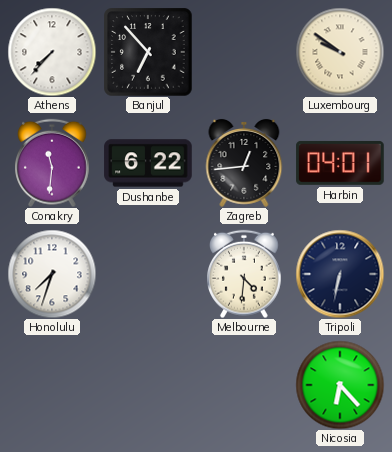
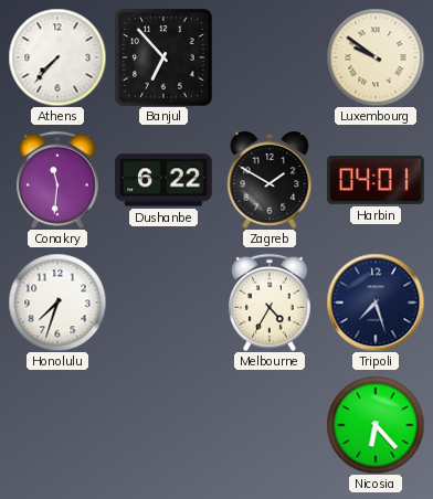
Zagreb: 12:44 -> 1:50 (270, 180)
Melbourne: 4:31 -> 4:35 (271, 302)
Tripoli: 6:32 -> 7:27 (376, 302)
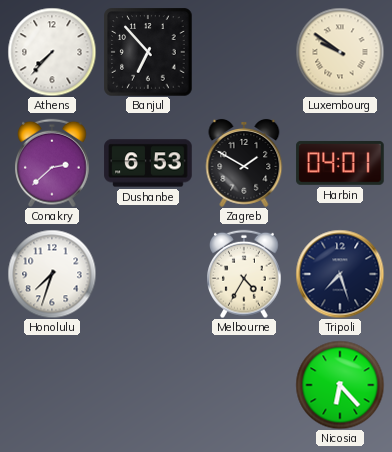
Conakry: 11:31 -> 2:38 (53, 163)
Dushanbe: 6:22 -> 6:53 (148, 163)
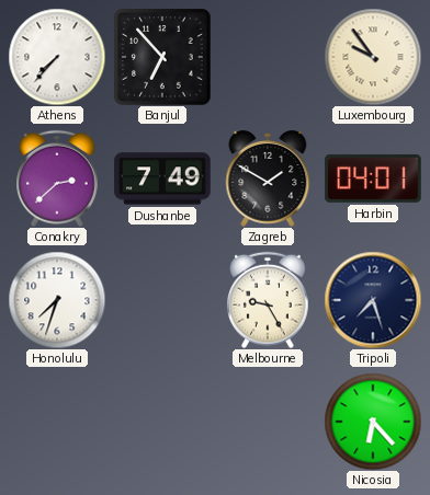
Luxembourg: 9:51 -> 9:54 (373, 57)
Dushanbe: 6:53 -> 7:49 (162, 179)
Melbourne: 4:35 -> 9:25 (269, 300)
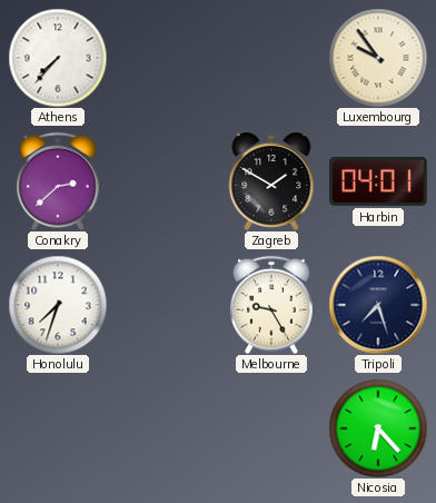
Banjul: 6:53 -> none (162, 57)
Dushanbe: 7:49 -> none (162, 179)
